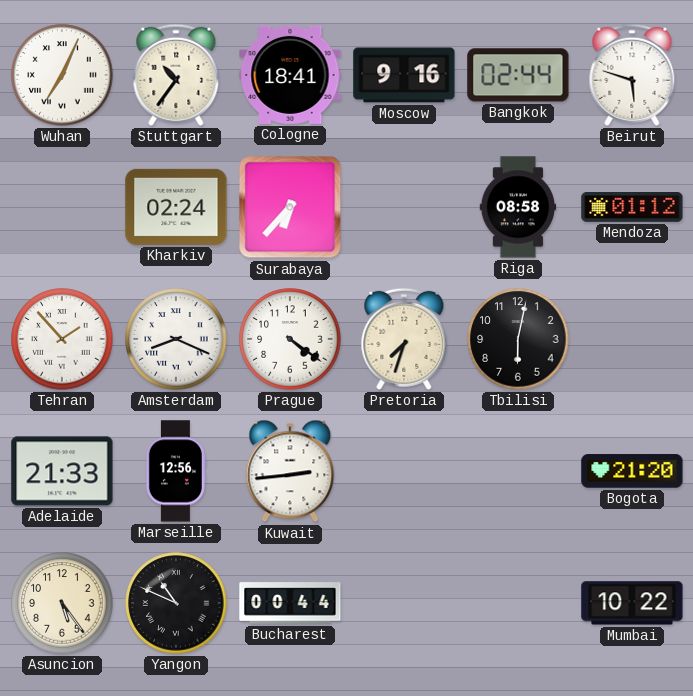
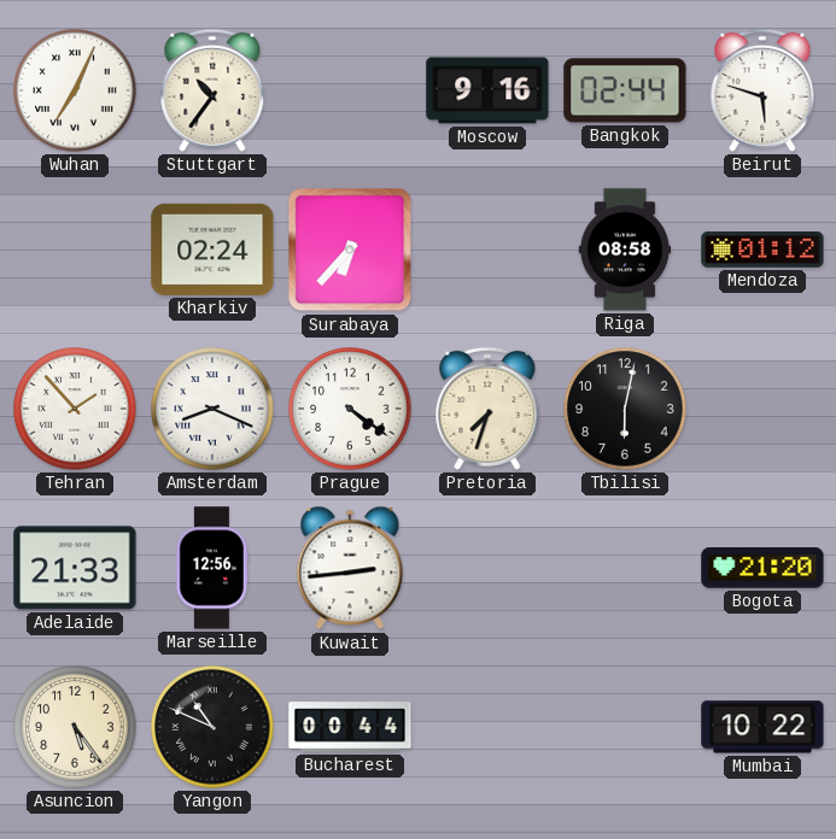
Cologne: 18:41 -> none (290, 75)
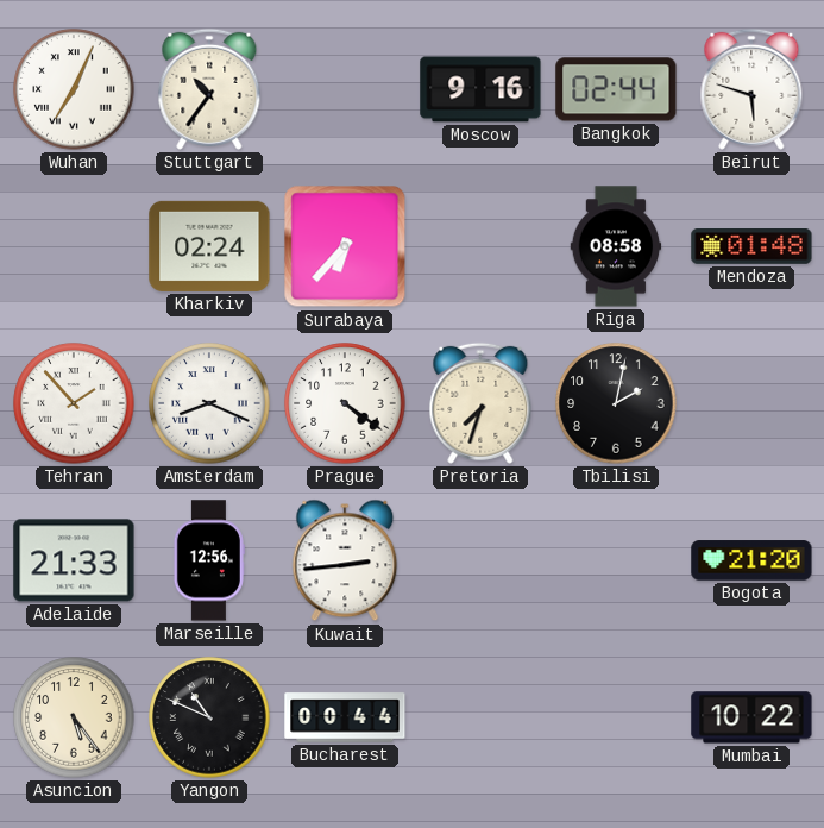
Mendoza: 01:12 -> 01:48 (751, 247)
Tbilisi: 6:02 -> 2:02 (616, 403)
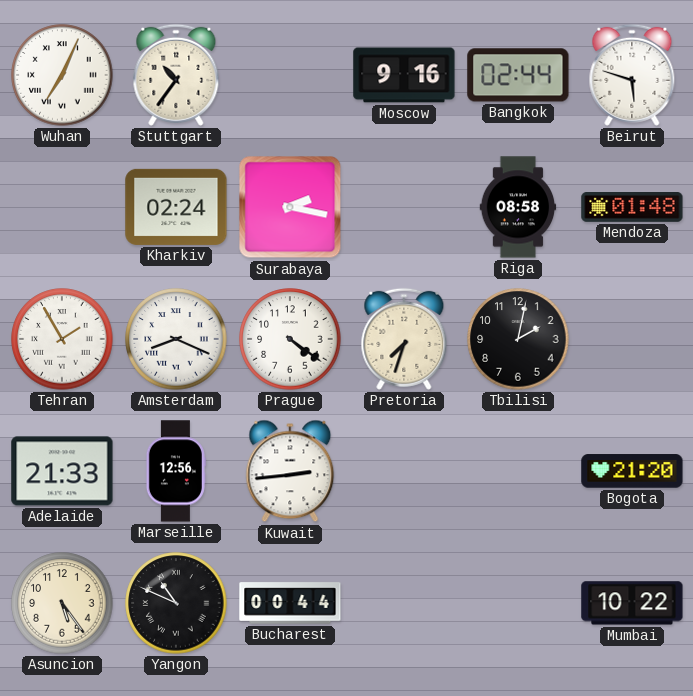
Surabaya: 6:37 -> 2:17 (290, 207)
Tehran: 1:53 -> 1:55 (62, 339)
